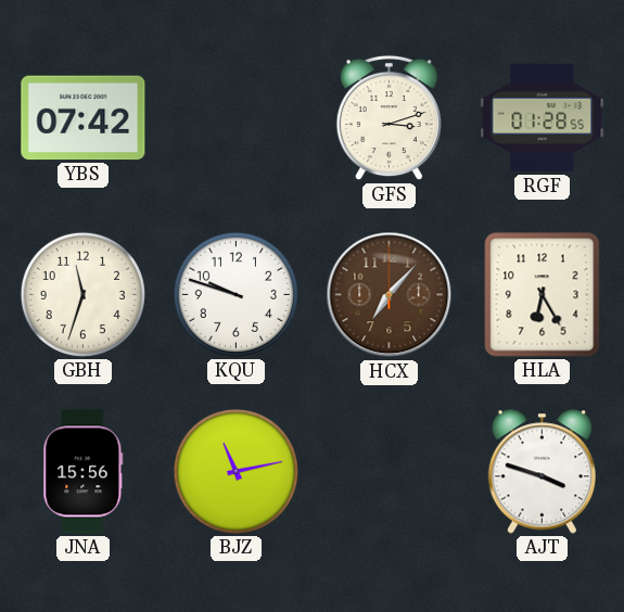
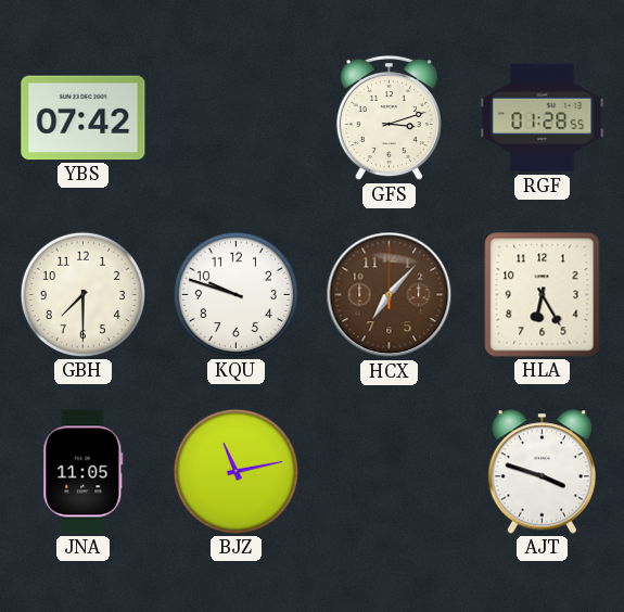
GBH: 11:33 -> 7:30 (82, 294)
JNA: 15:56 -> 11:05 (84, 472)
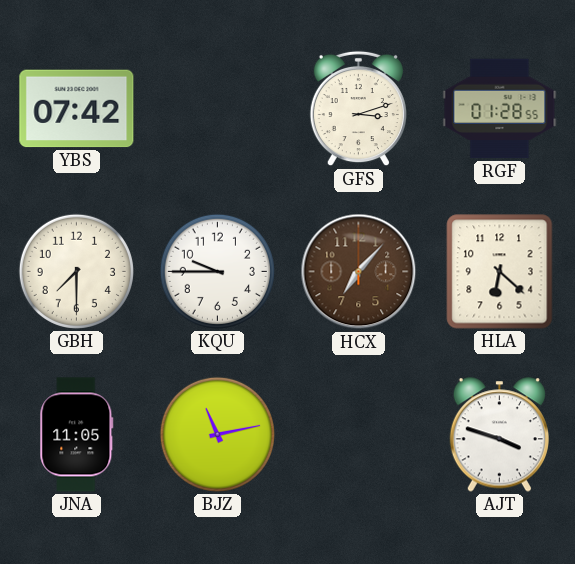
KQU: 9:48 -> 9:45 (217, 271)
HLA: 6:25 -> 6:22 (500, 272)
